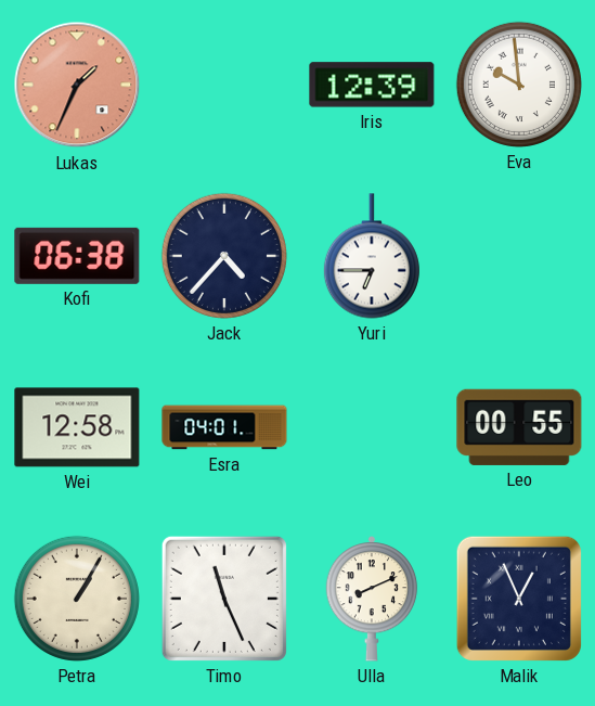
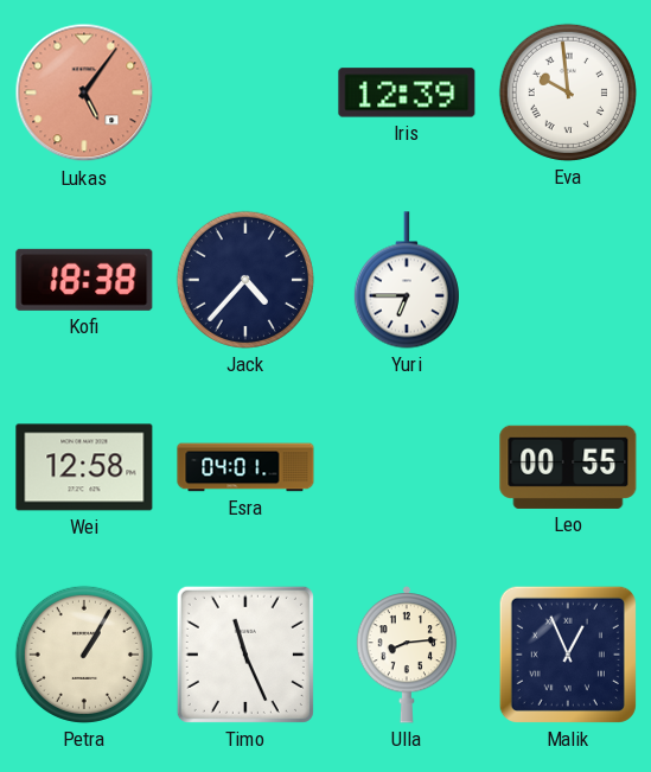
Lukas: 1:34 -> 5:06 (84, 92)
Kofi: 06:38 -> 18:38 (84, 280)
Ulla: 8:11 -> 8:14 (407, 656)
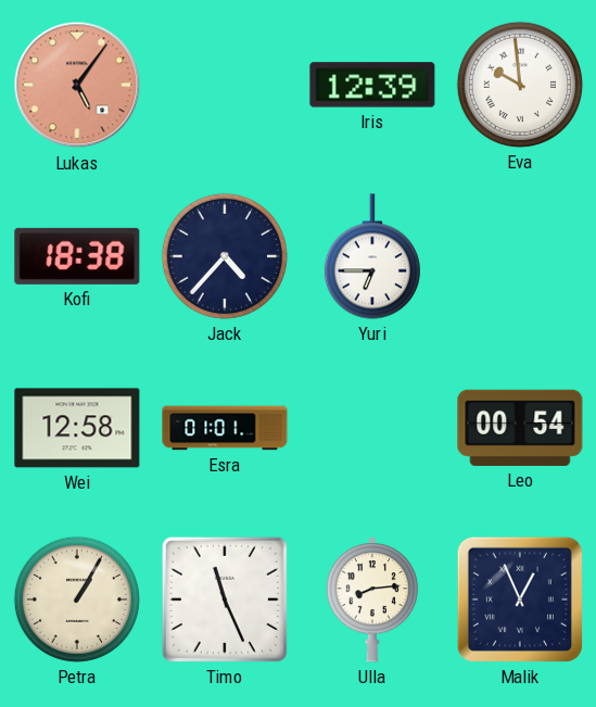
Esra: 04:01 -> 01:01 (225, 428)
Leo: 00:55 -> 00:54 (520, 428)
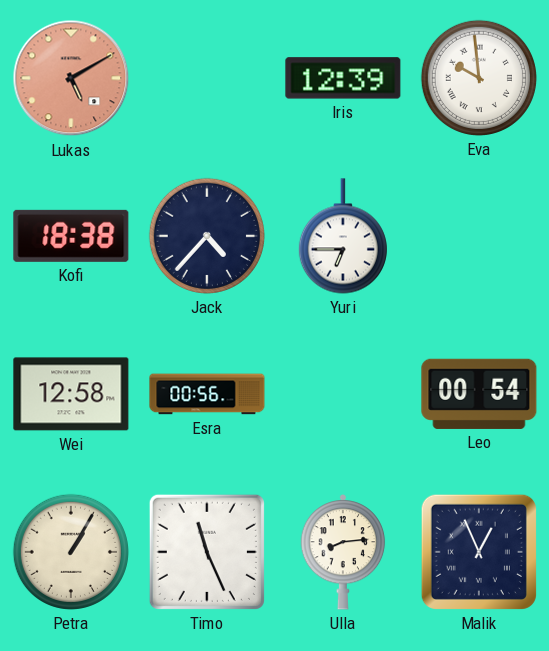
Lukas: 5:06 -> 5:10 (71, 78)
Esra: 01:01 -> 00:56 (207, 394)
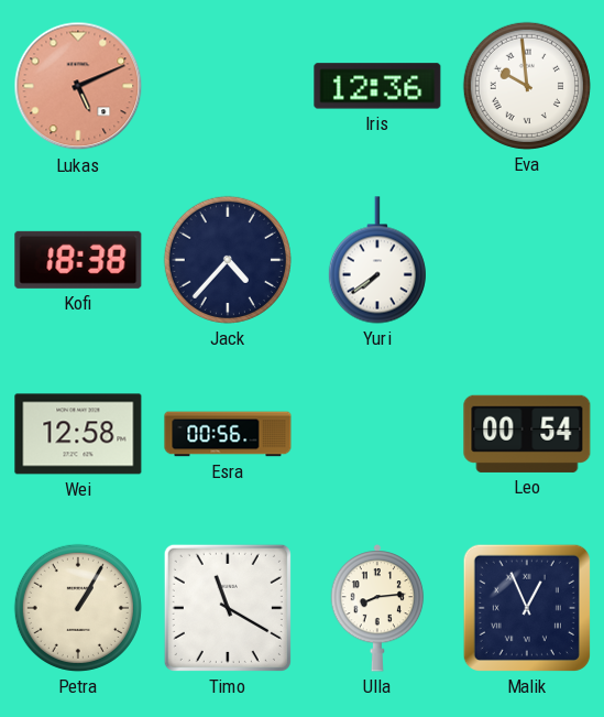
Lukas: 5:10 -> 5:11 (78, 86)
Iris: 12:39 -> 12:36 (377, 86)
Yuri: 6:45 -> 7:39 (377, 260)
Timo: 11:26 -> 11:20 (228, 608)
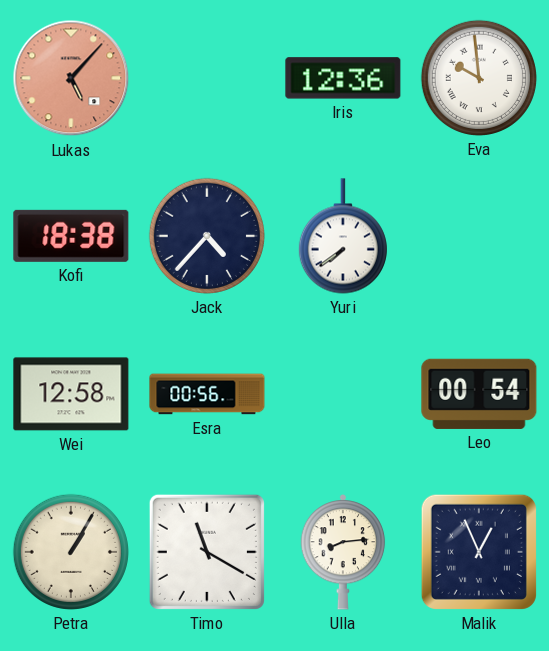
Lukas: 5:11 -> 5:07 (71, 78)
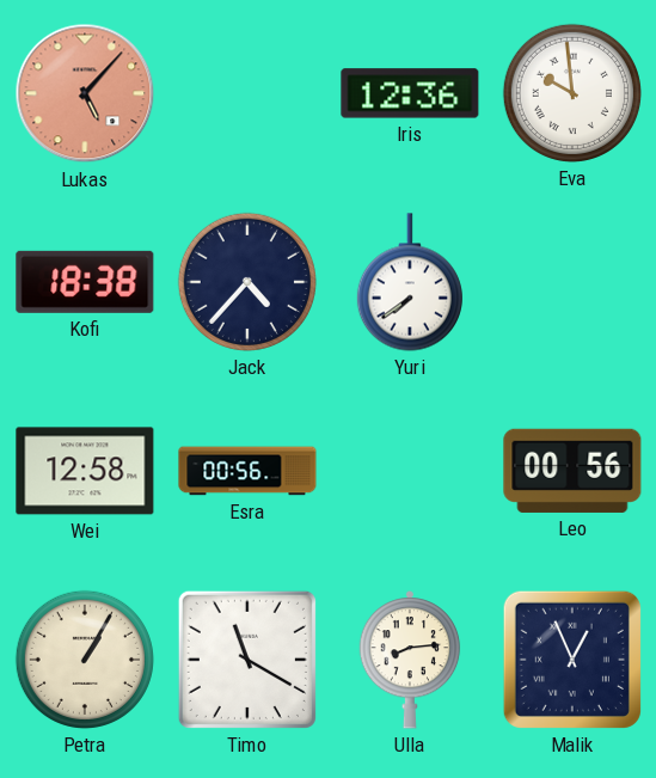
Leo: 00:54 -> 00:56 (572, 471)
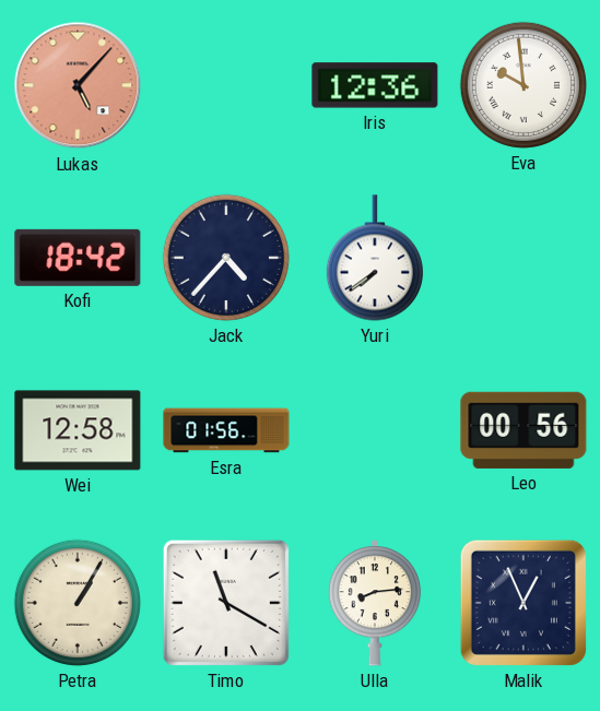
Kofi: 18:38 -> 18:42 (78, 258)
Esra: 00:56 -> 01:56 (226, 430)
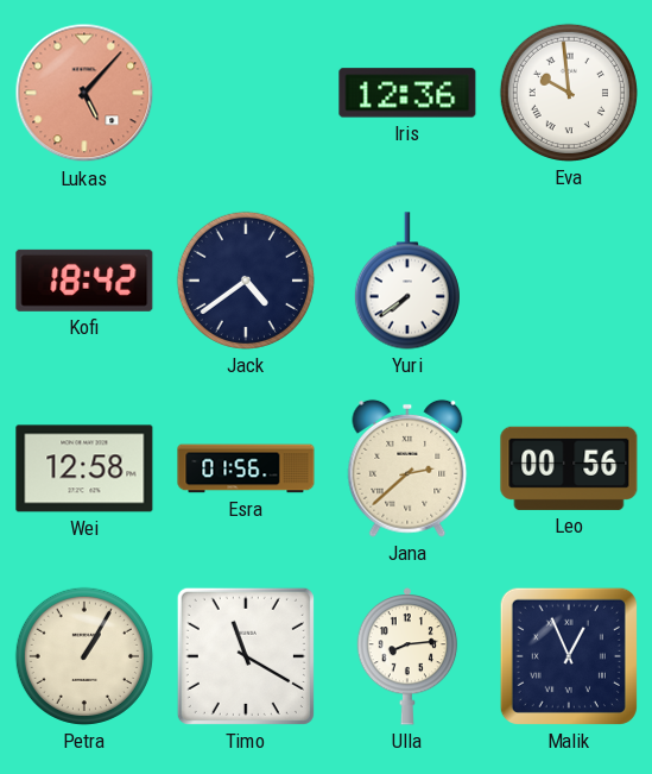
Jack: 4:37 -> 4:39 (246, 281)
Jana: none -> 2:38 (407, 468)
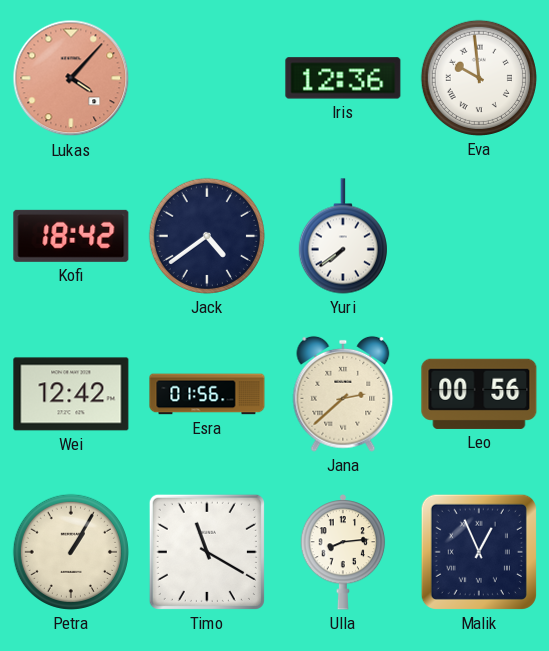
Lukas: 5:07 -> 4:07 (71, 78)
Wei: 12:58 -> 12:42 (71, 394)
